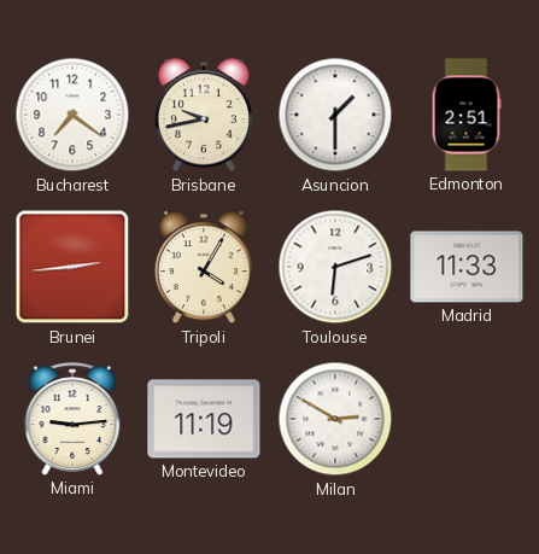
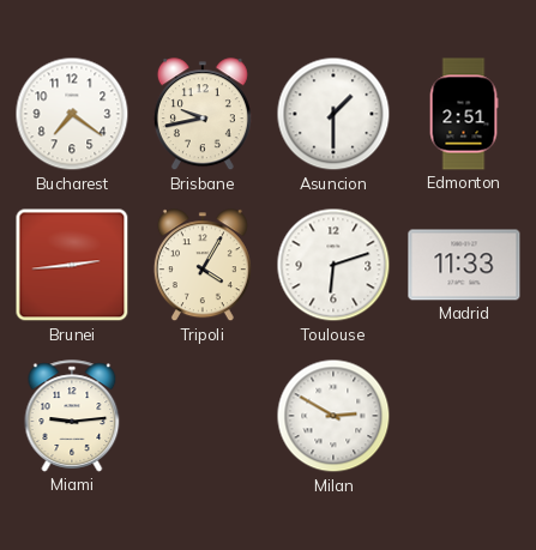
Montevideo: 11:19 -> none (204, 419)
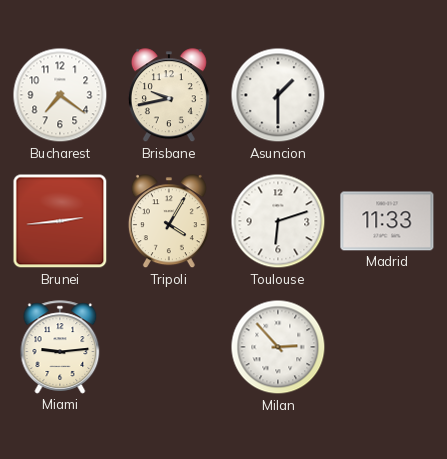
Edmonton: 2:51 -> none (464, 114)
Milan: 2:50 -> 2:53 (278, 347)
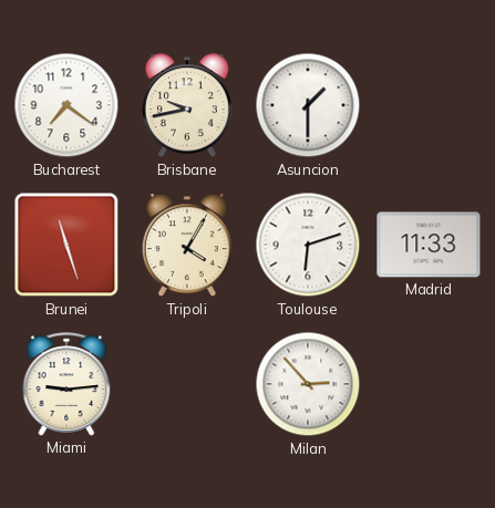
Brunei: 2:44 -> 11:27 (66, 245)
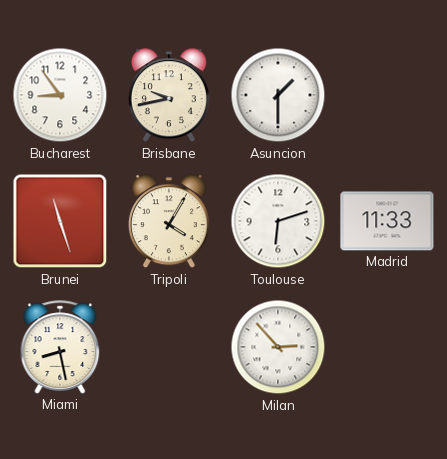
Bucharest: 7:21 -> 8:54 (60, 95)
Miami: 9:14 -> 8:28 (60, 347)
